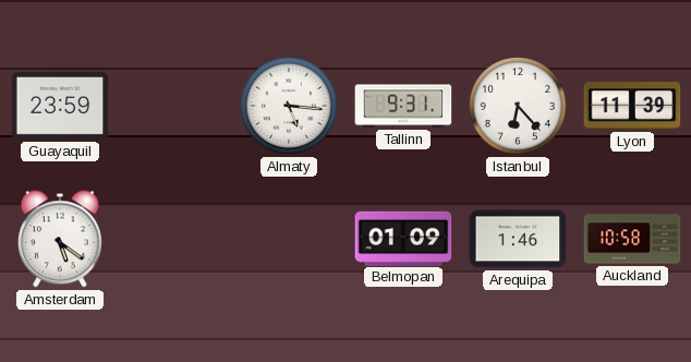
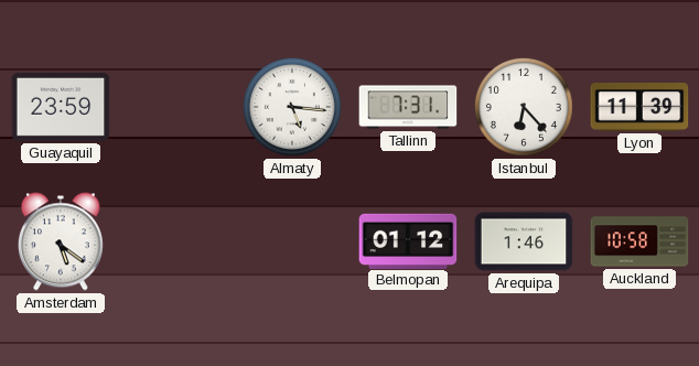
Tallinn: 9:31 -> 7:31 (408, 107)
Belmopan: 01:09 -> 01:12 (408, 240)
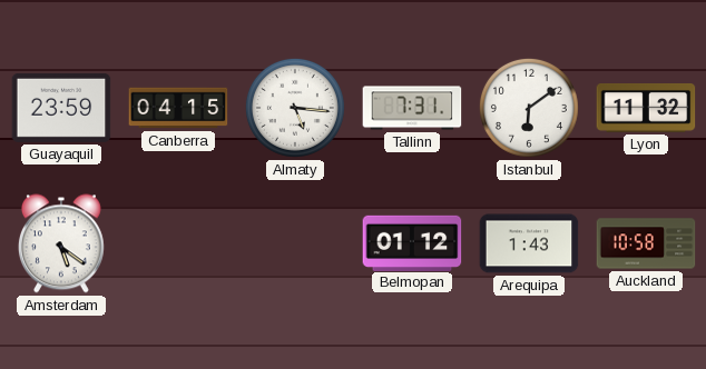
Canberra: none -> 04:15 (178, 108)
Istanbul: 6:23 -> 6:09 (529, 108)
Lyon: 11:39 -> 11:32 (646, 109)
Arequipa: 1:46 -> 1:43 (529, 243)
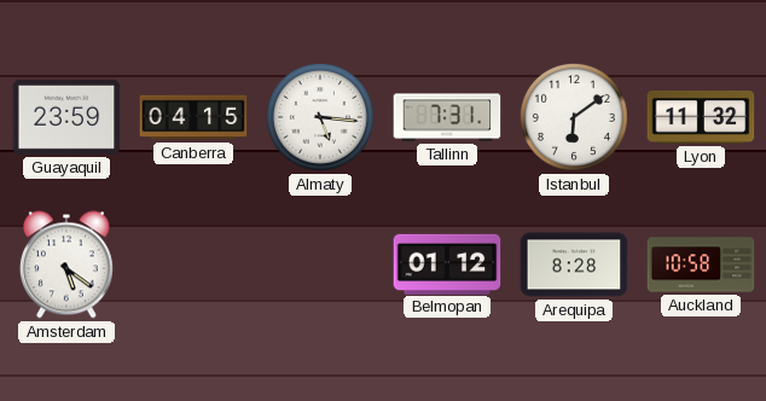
Arequipa: 1:43 -> 8:28 (574, 265)
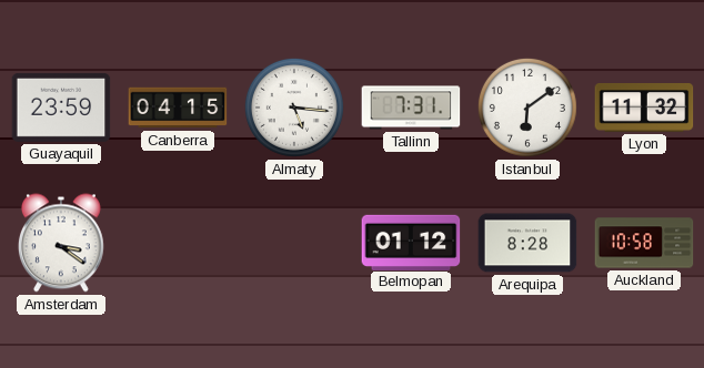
Amsterdam: 5:21 -> 3:21 (61, 243)
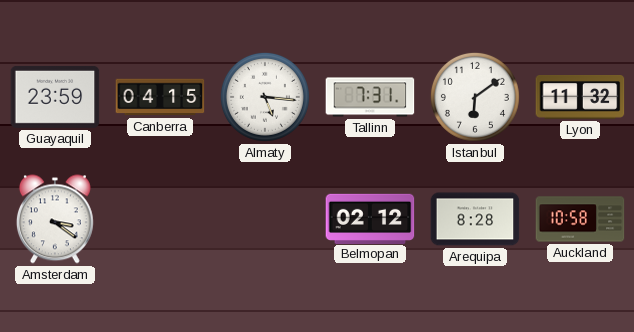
Belmopan: 01:12 -> 02:12 (370, 218)
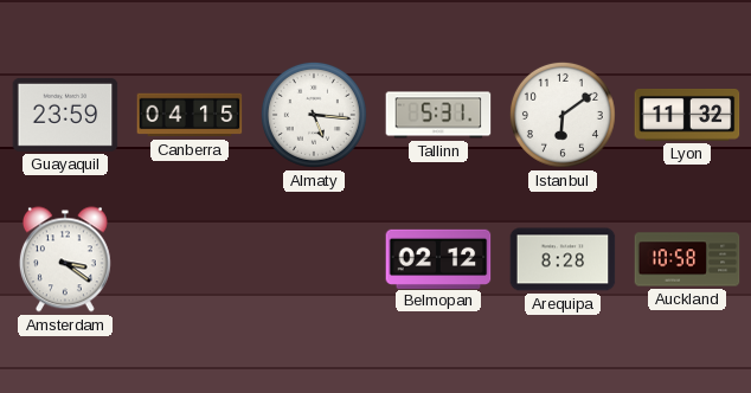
Tallinn: 7:31 -> 5:31 (438, 115)
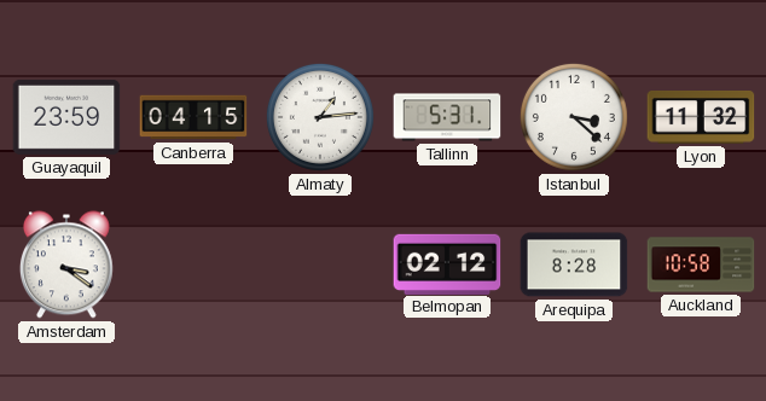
Almaty: 5:16 -> 1:14 (320, 117)
Istanbul: 6:09 -> 3:22 (574, 117)
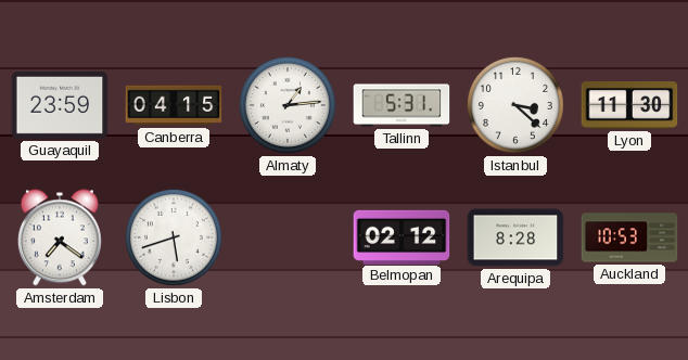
Lyon: 11:32 -> 11:30 (629, 106)
Amsterdam: 3:21 -> 7:21 (60, 237)
Lisbon: none -> 5:42 (174, 237)
Auckland: 10:58 -> 10:53 (629, 237)
